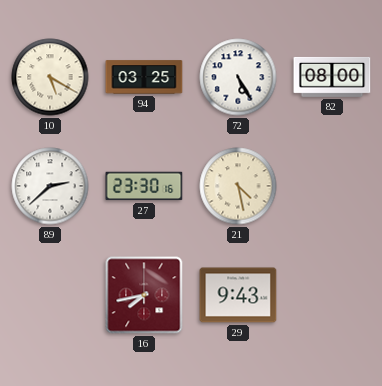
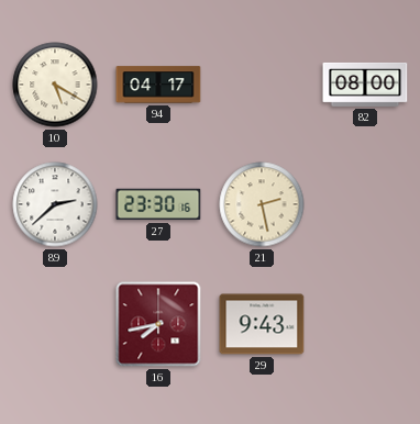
94: 03:25 -> 04:17 (158, 85)
72: 5:25 -> none (238, 77)
21: 4:28 -> 2:28 (262, 204)
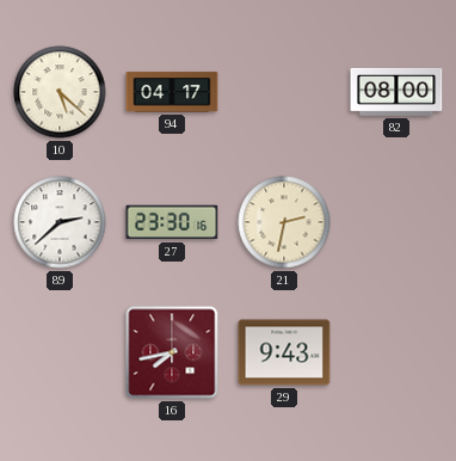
10: 5:20 -> 5:22 (60, 92)
21: 2:28 -> 2:32 (284, 222)
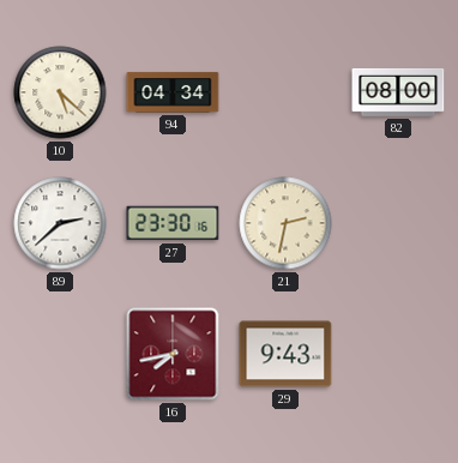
94: 04:17 -> 04:34 (173, 92)
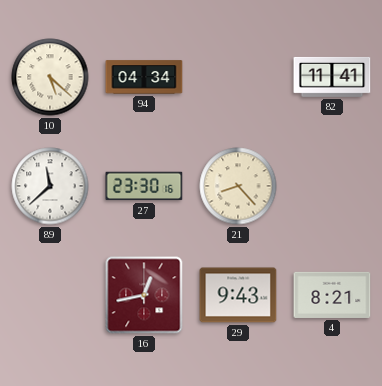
82: 08:00 -> 11:41 (332, 77)
89: 2:38 -> 11:38 (50, 186)
21: 2:32 -> 8:23 (238, 186)
16: 7:43 -> 12:43 (144, 295)
4: none -> 8:21 (332, 295)
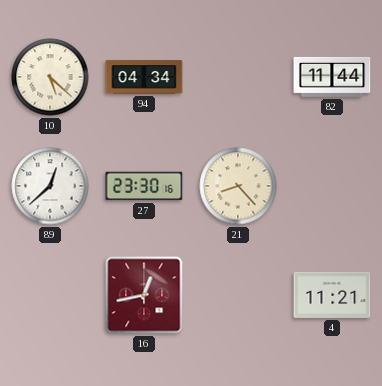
82: 11:41 -> 11:44 (332, 77)
89: 11:38 -> 12:38 (50, 186)
29: 9:43 -> none (238, 295)
4: 8:21 -> 11:21 (332, 295)
